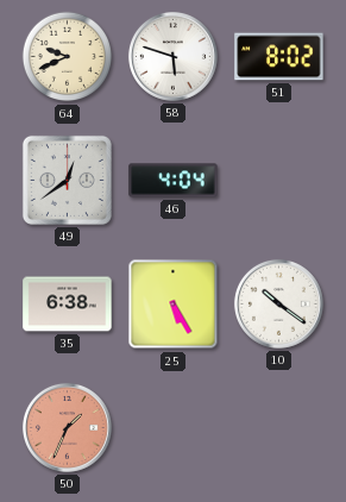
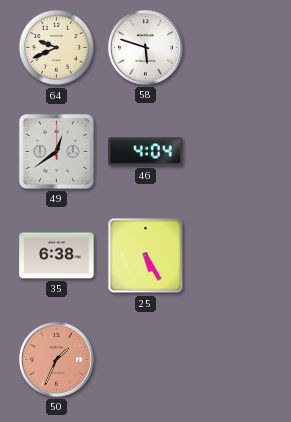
51: 8:02 -> none (279, 57)
10: 10:21 -> none (278, 303)
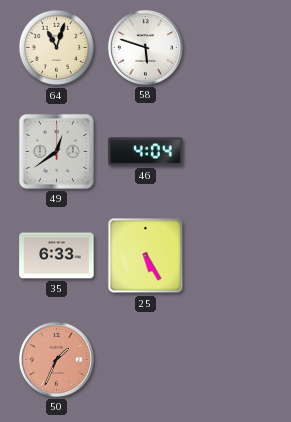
64: 9:41 -> 11:03 (57, 48)
35: 6:38 -> 6:33 (57, 256)
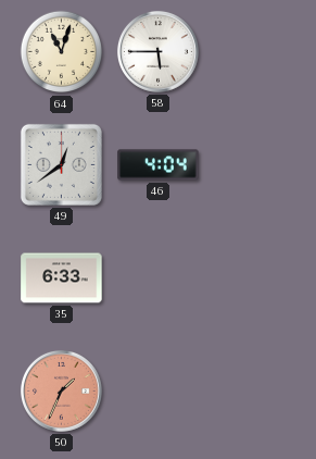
58: 5:48 -> 5:45 (157, 51)
25: 5:25 -> none (146, 256)
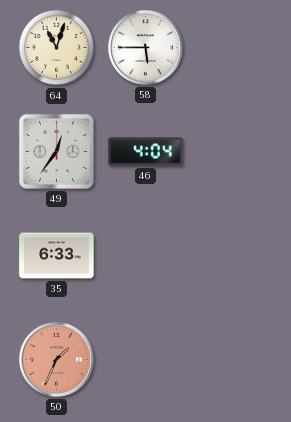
49: 12:39 -> 12:36 (56, 151)
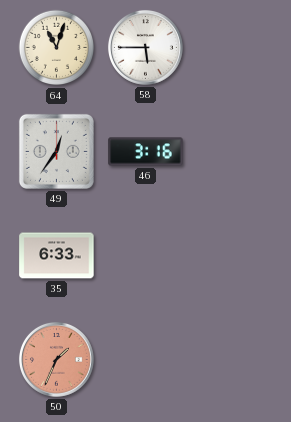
46: 4:04 -> 3:16 (146, 152)
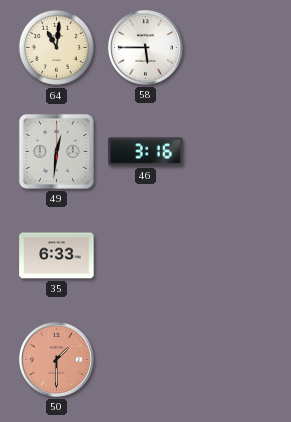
64: 11:03 -> 11:01 (57, 48)
49: 12:36 -> 12:31 (56, 151)
50: 1:34 -> 1:30 (56, 359)
